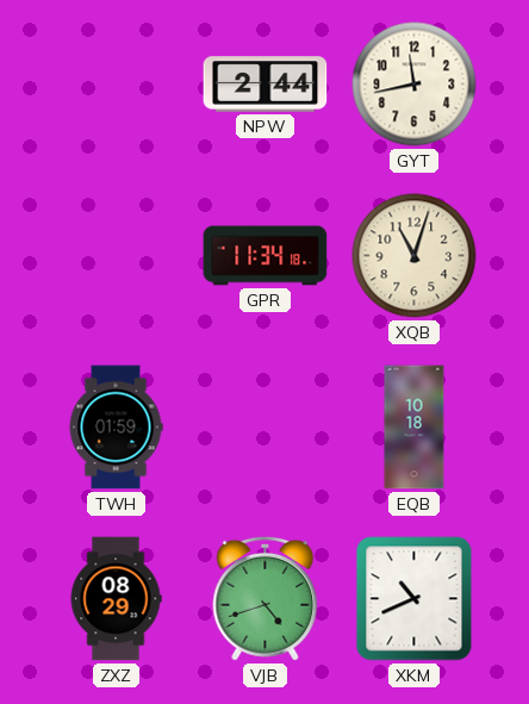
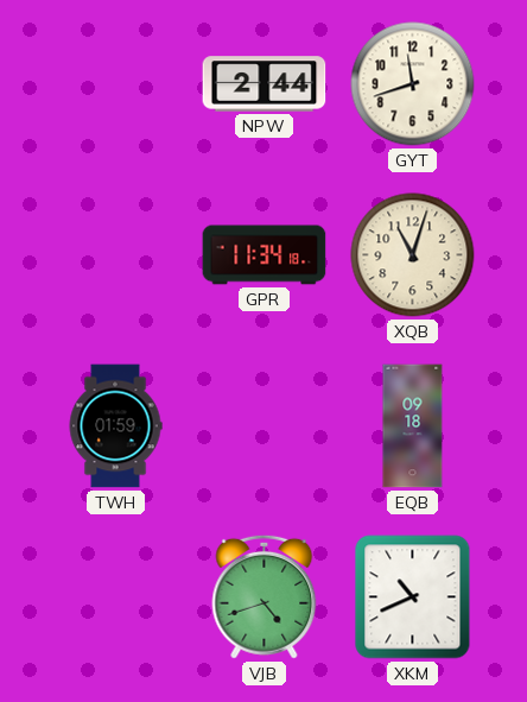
GYT: 11:43 -> 11:42 (413, 84)
EQB: 10:18 -> 09:18 (413, 426)
ZXZ: 08:29 -> none (116, 599)
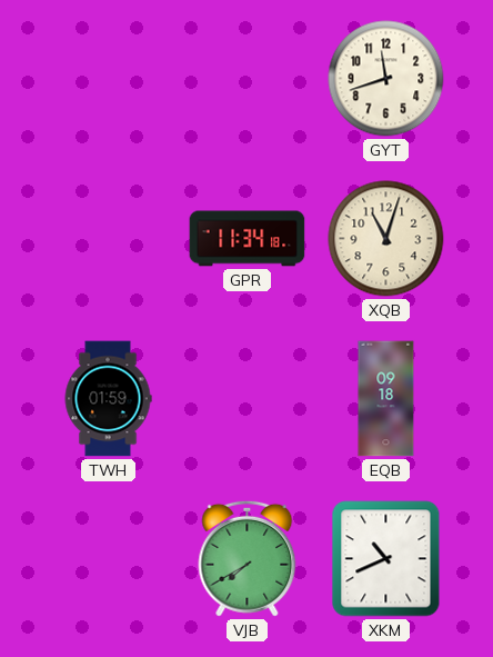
NPW: 2:44 -> none (265, 84)
VJB: 4:42 -> 7:40 (248, 558)
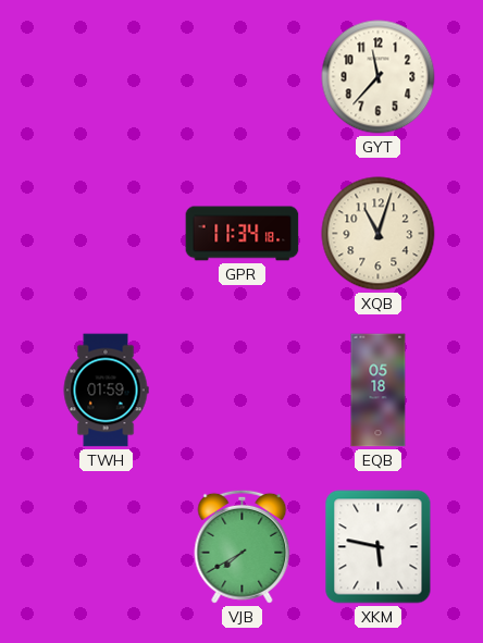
GYT: 11:42 -> 11:37 (379, 77)
EQB: 09:18 -> 05:18 (379, 391)
XKM: 10:41 -> 5:47 (379, 547)
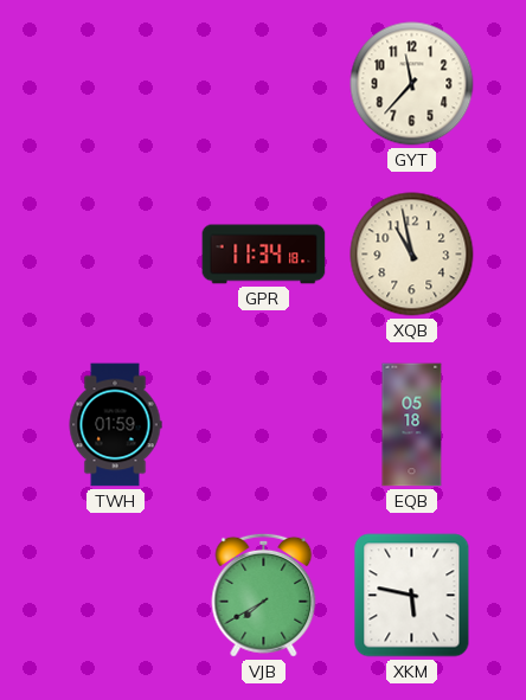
XQB: 11:03 -> 10:58 (412, 255)
